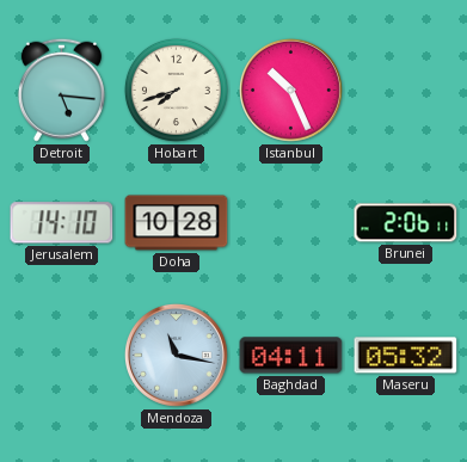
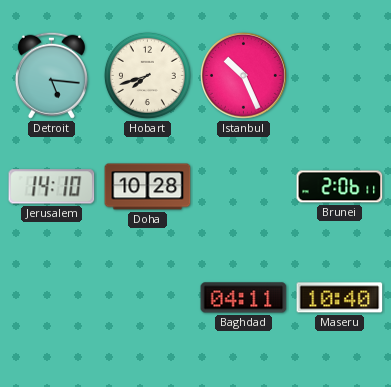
Mendoza: 11:17 -> none (176, 355)
Maseru: 05:32 -> 10:40 (340, 298)
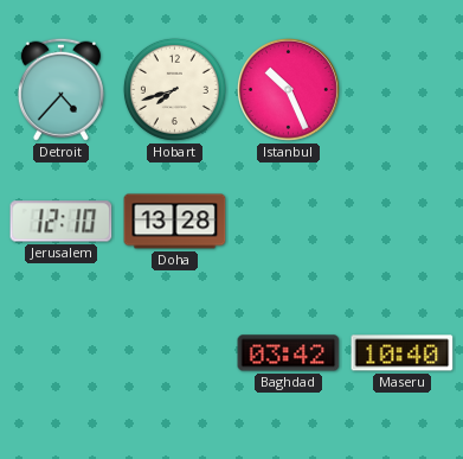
Detroit: 5:16 -> 4:37 (60, 89)
Jerusalem: 14:10 -> 12:10 (62, 222)
Doha: 10:28 -> 13:28 (175, 222)
Brunei: 2:06 -> none (340, 187)
Baghdad: 04:11 -> 03:42 (289, 353)
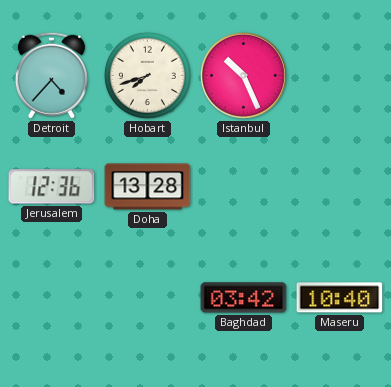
Jerusalem: 12:10 -> 12:36 (52, 187)
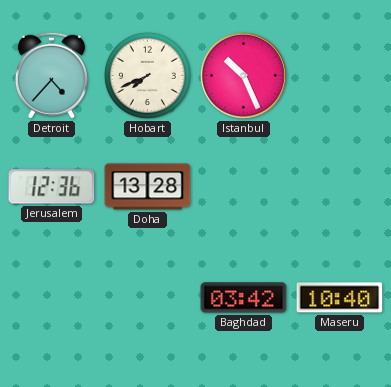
Hobart: 7:42 -> 7:41 (147, 75)
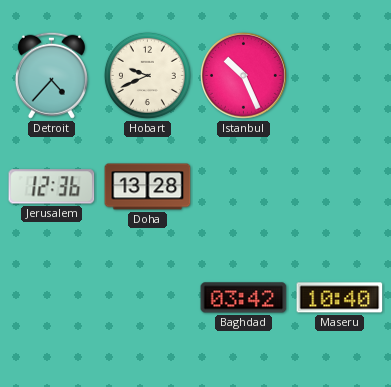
Hobart: 7:41 -> 9:41 (147, 75)
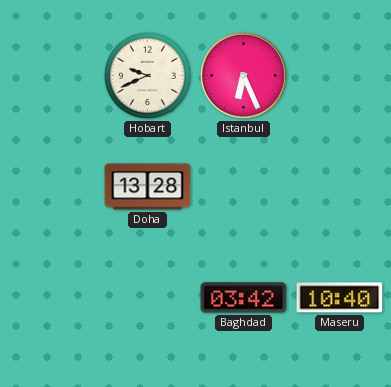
Detroit: 4:37 -> none (51, 75)
Istanbul: 10:26 -> 6:26 (243, 75)
Jerusalem: 12:36 -> none (52, 187)
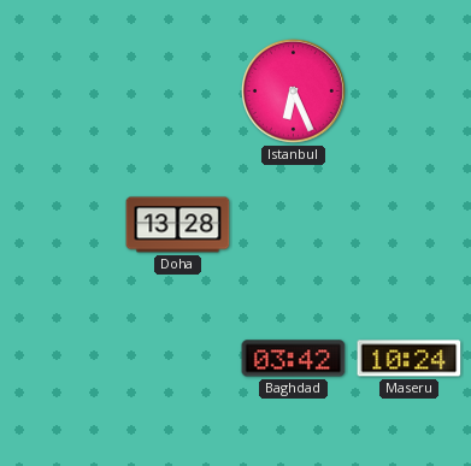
Hobart: 9:41 -> none (147, 75)
Maseru: 10:40 -> 10:24 (410, 359)
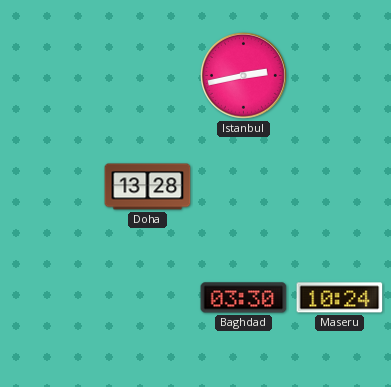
Istanbul: 6:26 -> 2:43 (243, 75)
Baghdad: 03:42 -> 03:30 (244, 298)
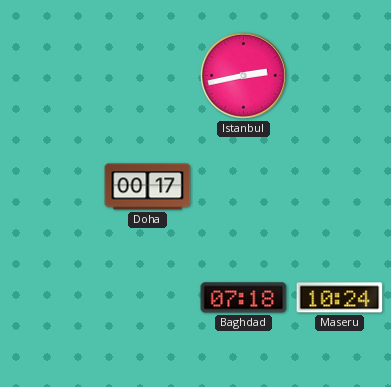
Doha: 13:28 -> 00:17 (148, 187)
Baghdad: 03:30 -> 07:18 (244, 298)
